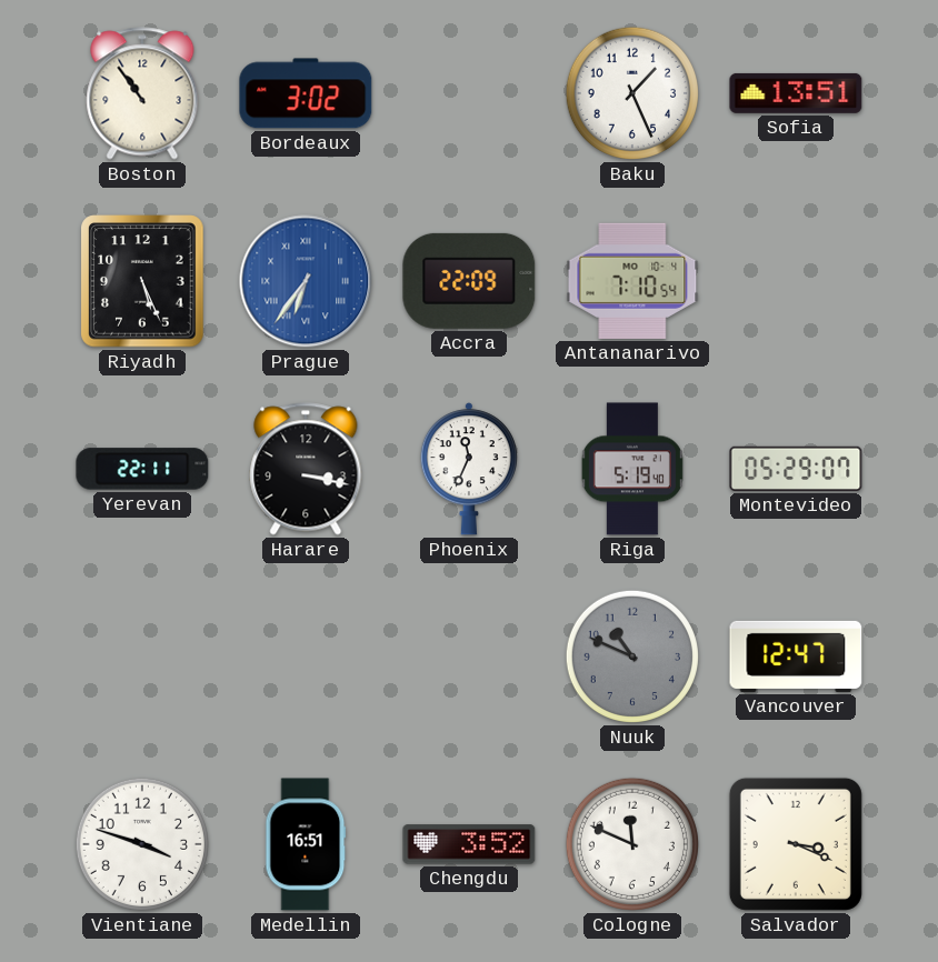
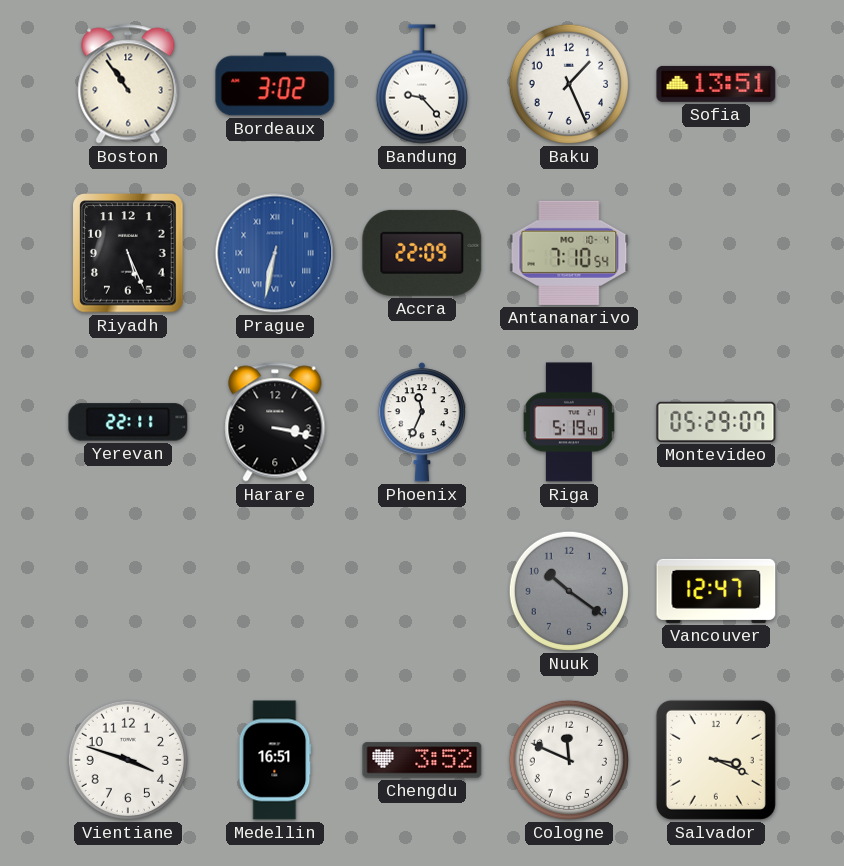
Bandung: none -> 9:23 (422, 84)
Prague: 6:36 -> 6:32 (275, 253)
Nuuk: 10:49 -> 10:21 (569, 591)
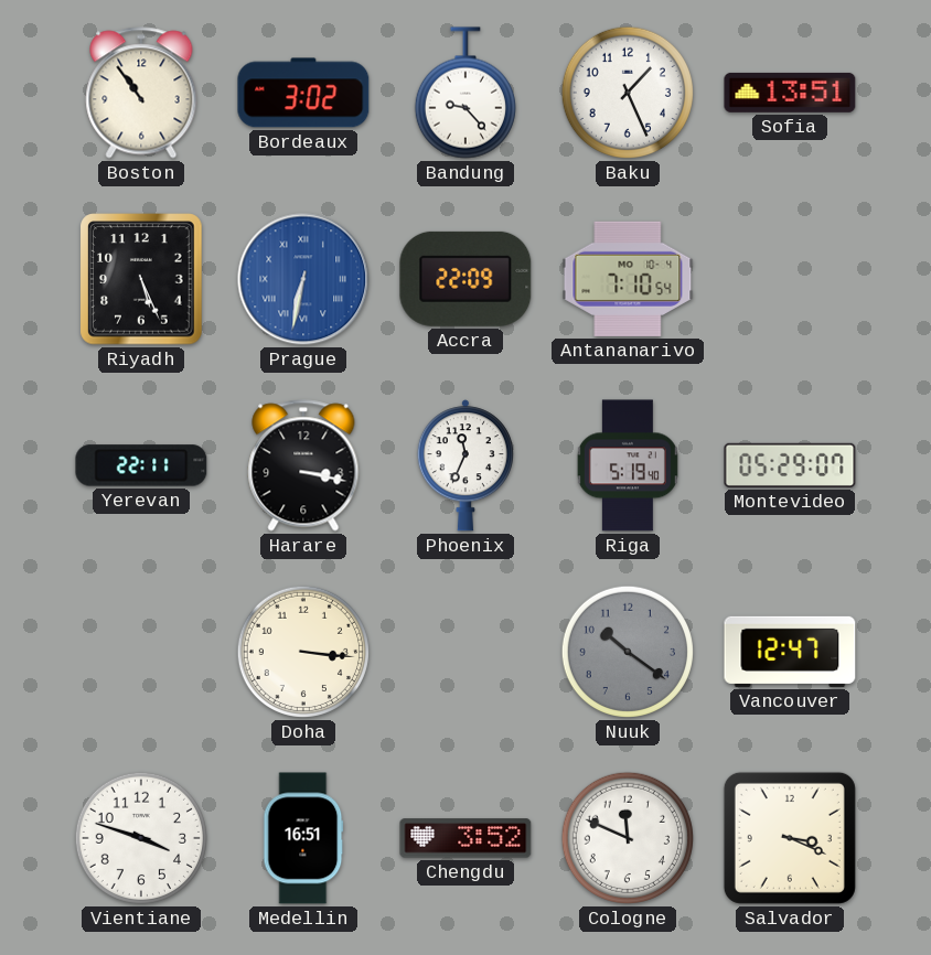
Doha: none -> 3:16 (303, 652)
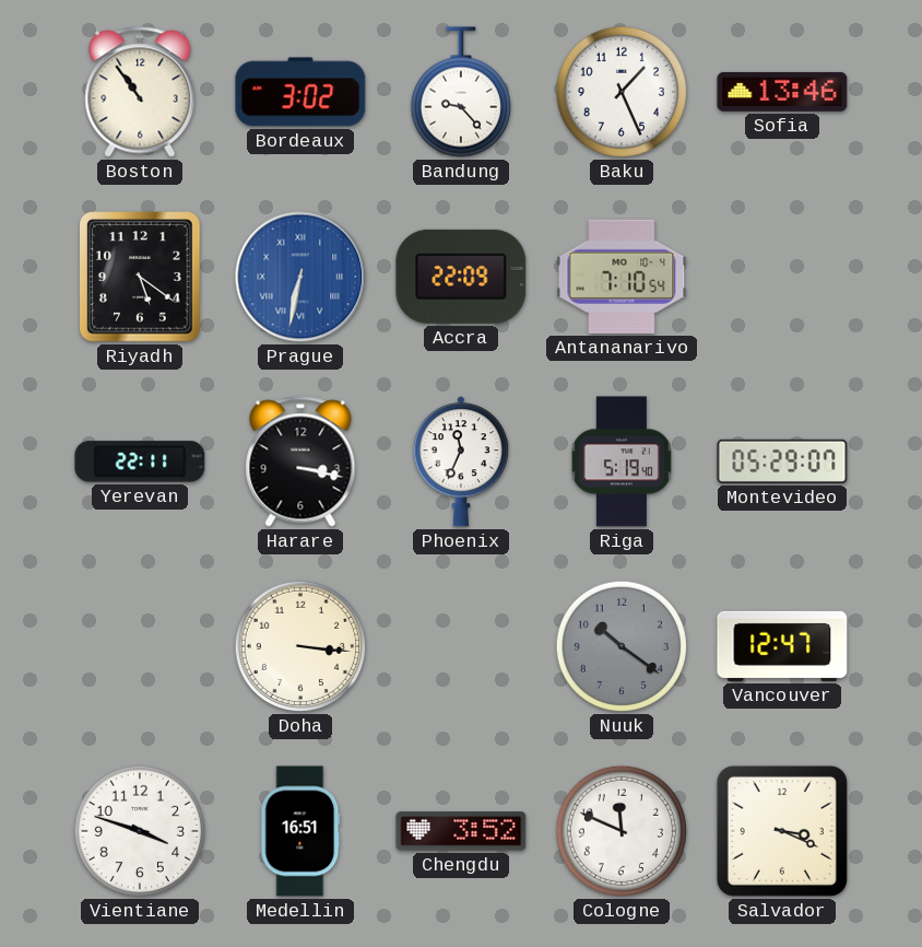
Sofia: 13:51 -> 13:46 (782, 92)
Riyadh: 5:26 -> 5:21 (140, 277)
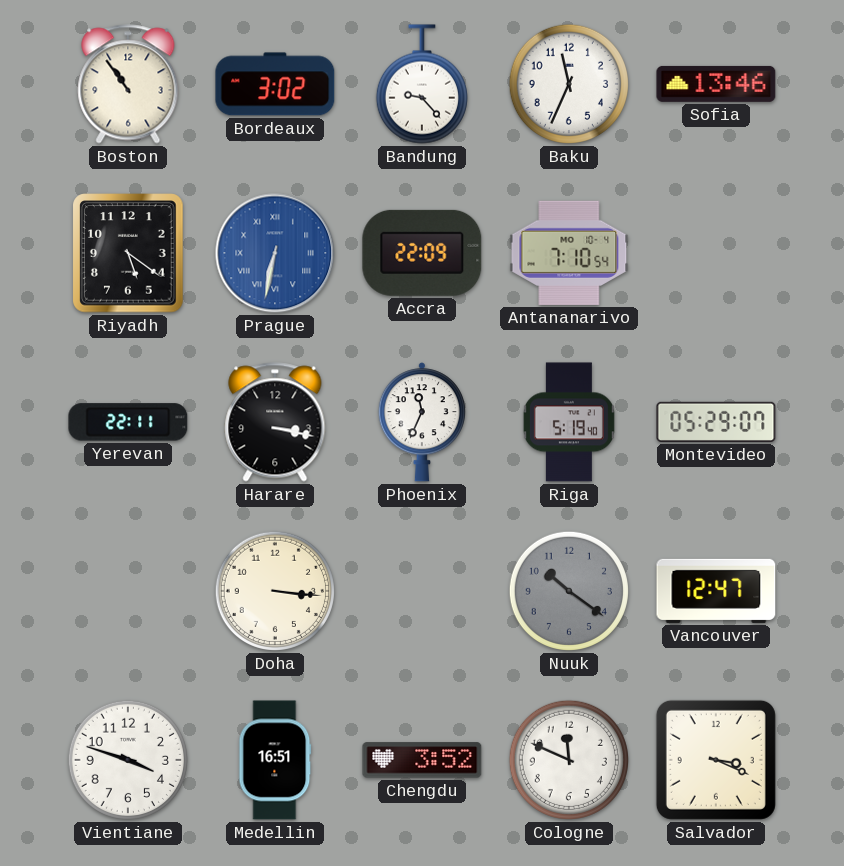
Baku: 1:26 -> 11:34 (569, 84)
